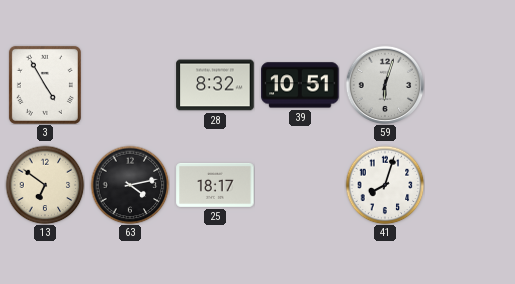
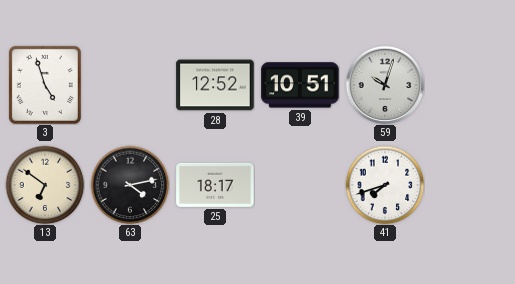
3: 4:55 -> 4:57 (45, 85)
28: 8:32 -> 12:52 (215, 85)
59: 6:03 -> 10:03 (385, 85)
41: 8:03 -> 7:42 (385, 185)
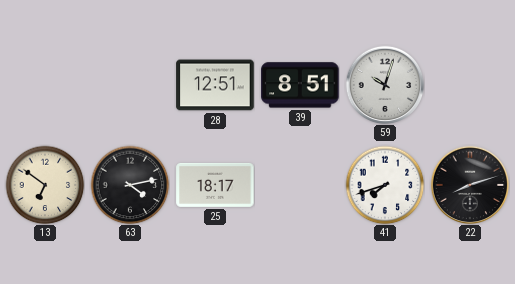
3: 4:57 -> none (45, 85)
28: 12:52 -> 12:51 (215, 85)
39: 10:51 -> 8:51 (300, 85)
22: none -> 8:12 (470, 185)
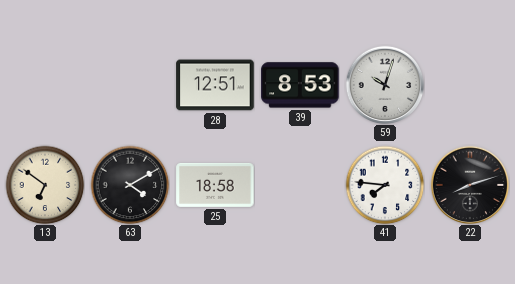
39: 8:51 -> 8:53 (300, 85)
63: 4:13 -> 4:10 (130, 185)
25: 18:17 -> 18:58 (215, 185)
41: 7:42 -> 7:46 (385, 185)
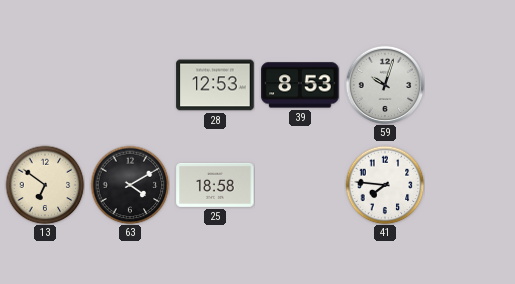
28: 12:51 -> 12:53 (215, 85)
22: 8:12 -> none (470, 185)
